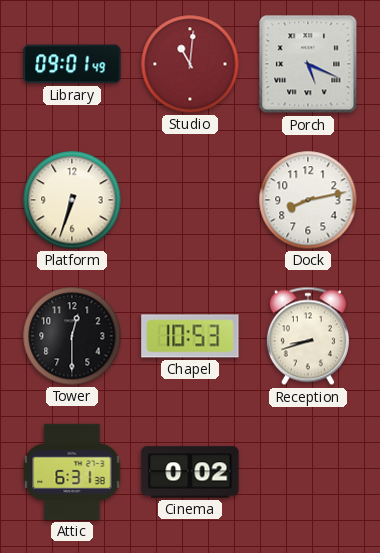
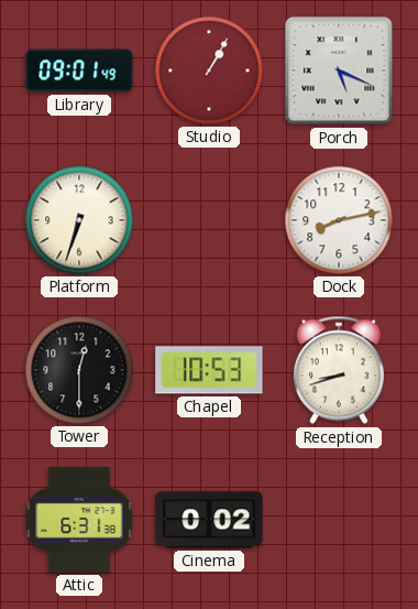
Studio: 11:01 -> 1:05 (209, 70)
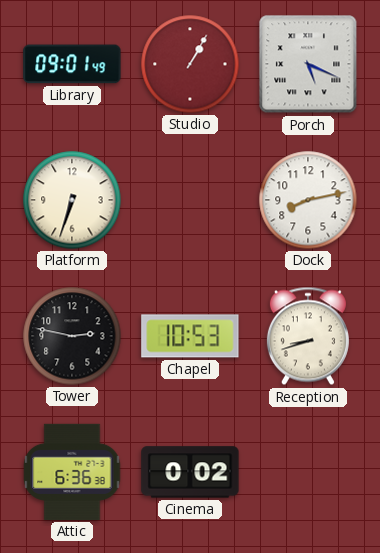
Tower: 12:30 -> 2:47 (72, 336)
Attic: 6:31 -> 6:36 (72, 472)
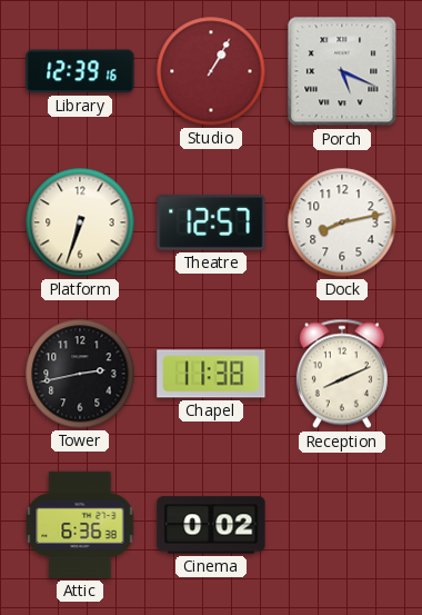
Library: 09:01 -> 12:39 (80, 71)
Theatre: none -> 12:57 (211, 222)
Tower: 2:47 -> 2:43 (80, 374)
Chapel: 10:53 -> 11:38 (211, 374)
Reception: 8:42 -> 8:11 (342, 374)
